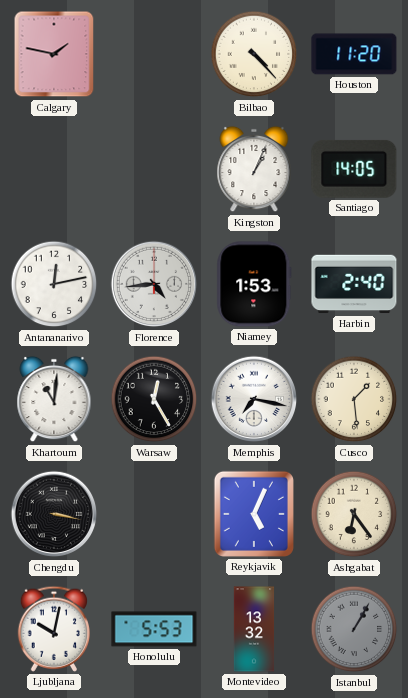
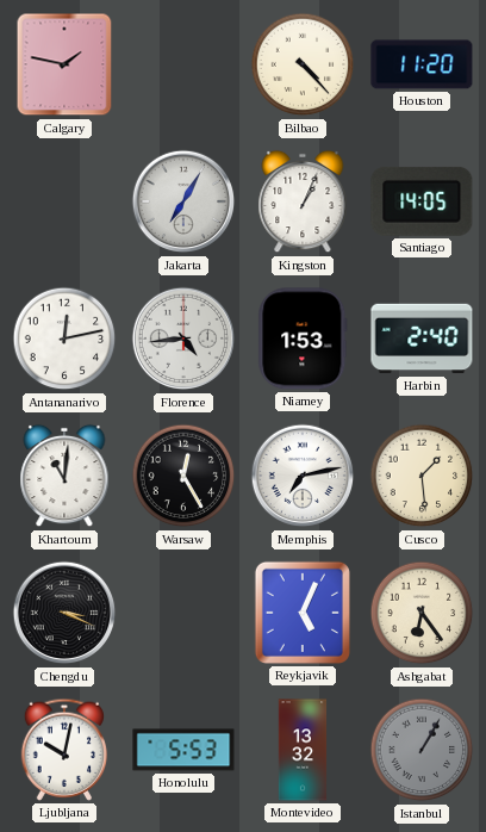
Jakarta: none -> 7:05 (183, 201)
Memphis: 7:17 -> 7:13 (303, 476)
Chengdu: 3:17 -> 3:19 (64, 613)
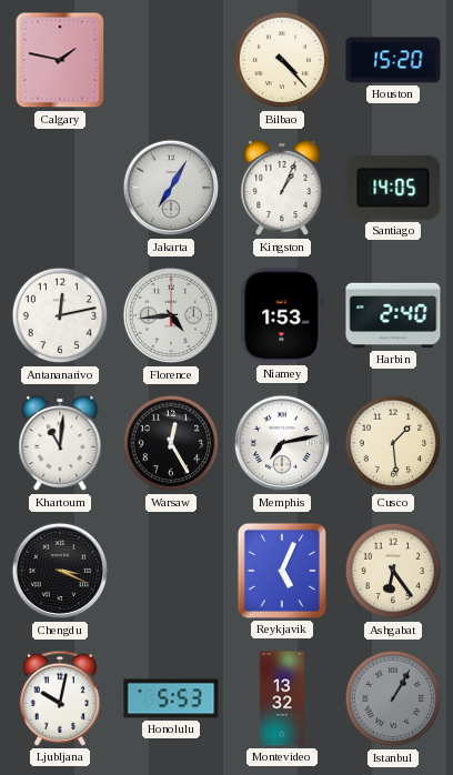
Houston: 11:20 -> 15:20 (393, 60)
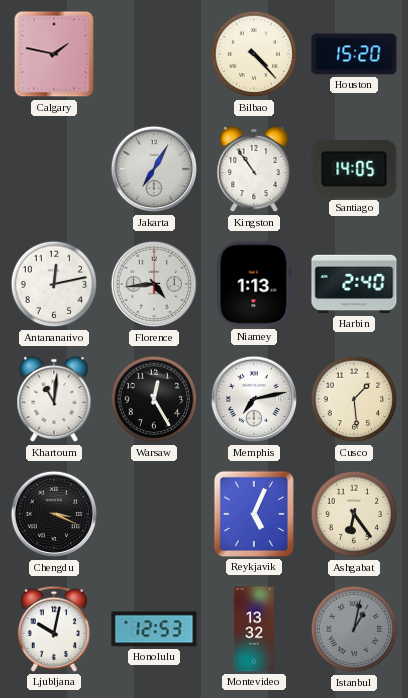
Kingston: 1:04 -> 10:54 (254, 169)
Niamey: 1:53 -> 1:13 (254, 284)
Honolulu: 5:53 -> 12:53 (154, 629)
Istanbul: 1:05 -> 1:02 (354, 629)
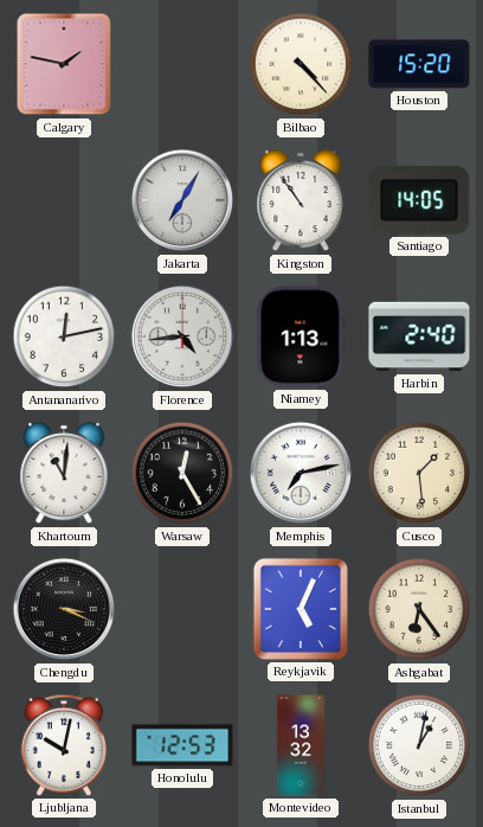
Istanbul dial: grey -> white (419, 745)
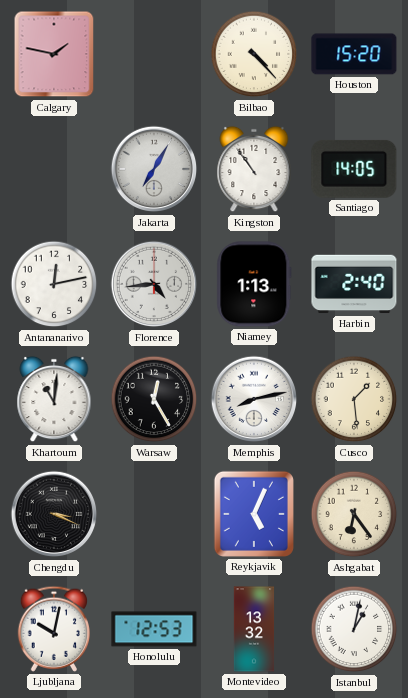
Memphis: 7:13 -> 8:13 (254, 399)
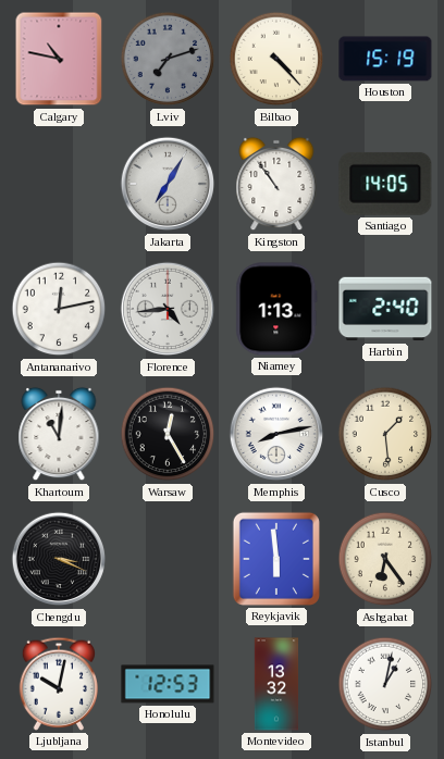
Calgary: 1:47 -> 10:47 (59, 59)
Lviv: none -> 7:12 (168, 59)
Houston: 15:20 -> 15:19 (385, 59)
Reykjavik: 5:04 -> 5:59 (276, 559)
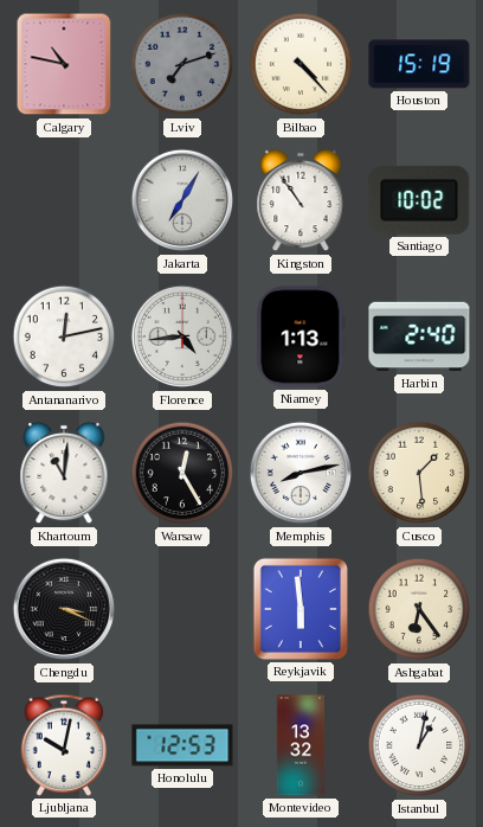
Santiago: 14:05 -> 10:02 (419, 200)
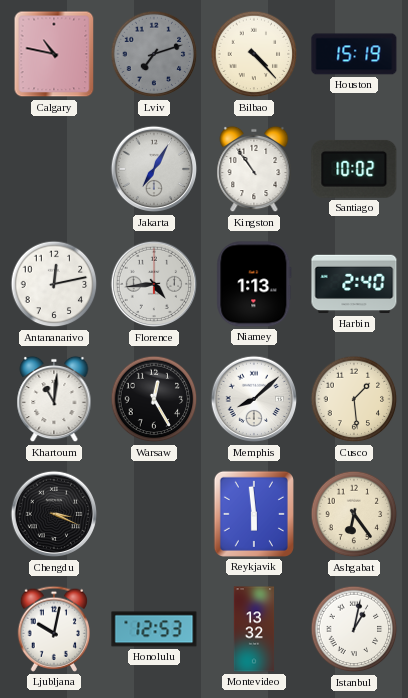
Memphis: 8:13 -> 8:08 (254, 399)
